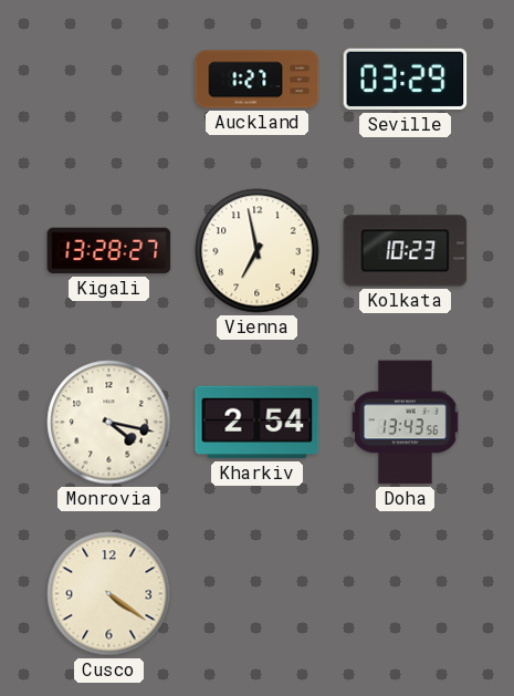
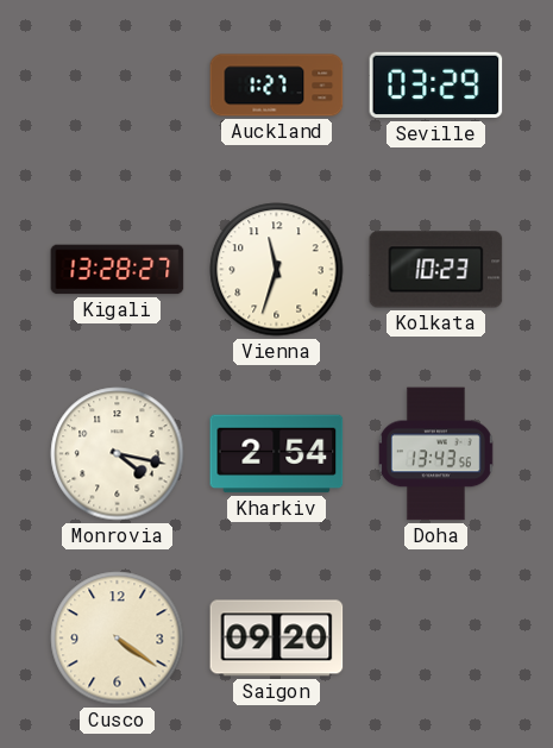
Vienna: 6:58 -> 11:33 (277, 270)
Saigon: none -> 09:20 (277, 639)
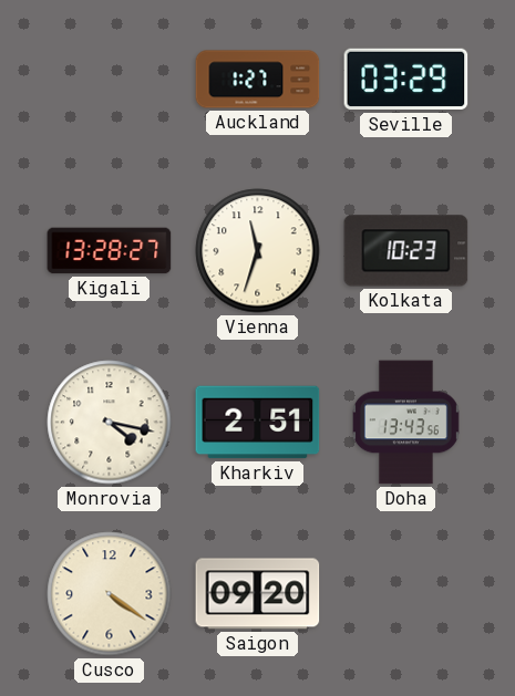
Kharkiv: 2:54 -> 2:51 (258, 423)
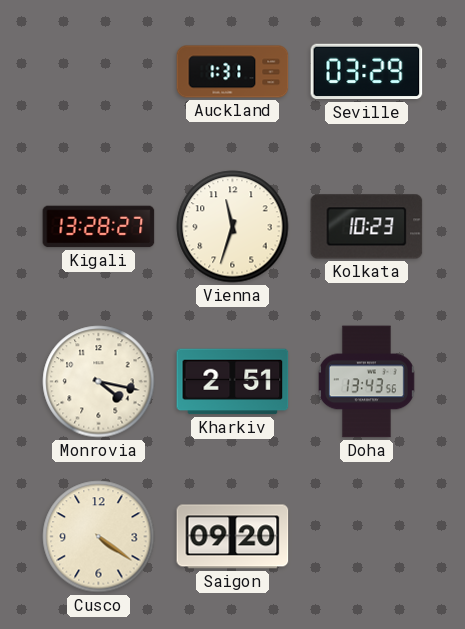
Auckland: 1:27 -> 1:31 (233, 72)
